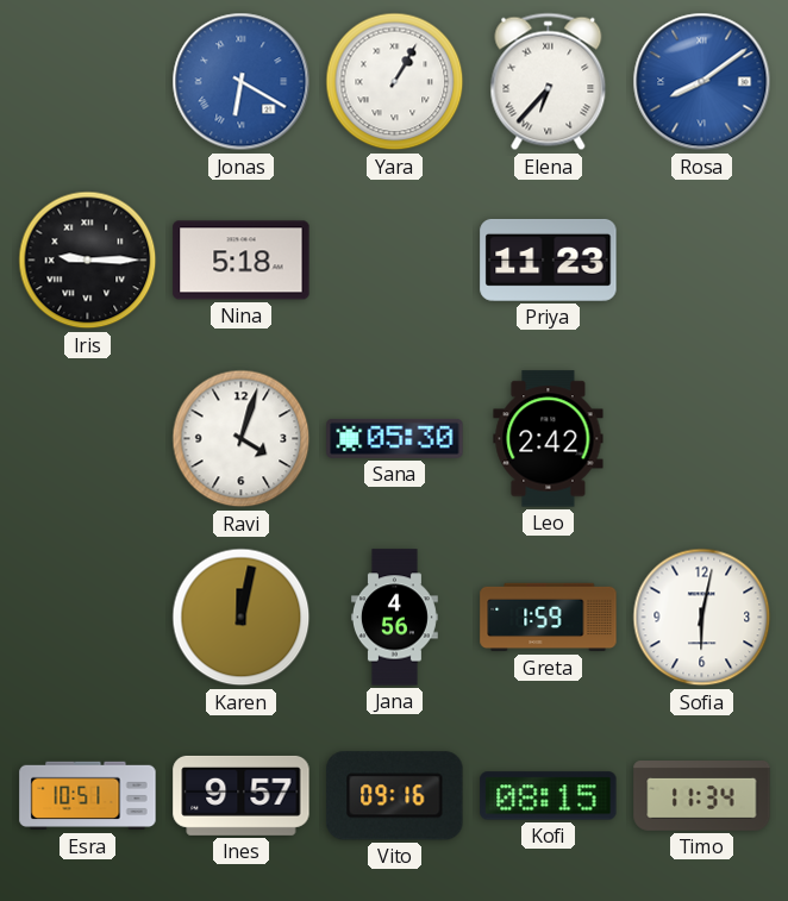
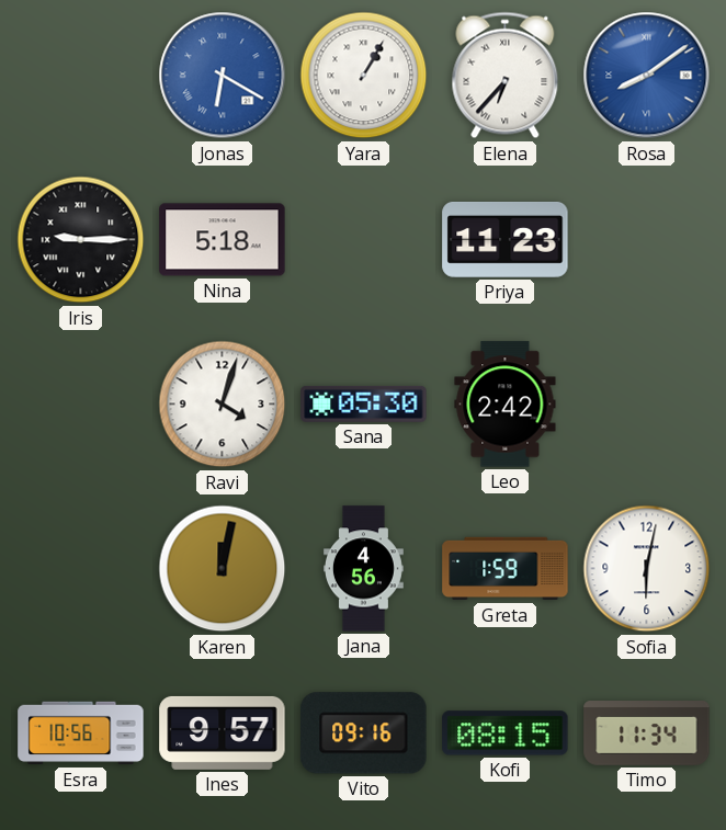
Esra: 10:51 -> 10:56 (81, 734)
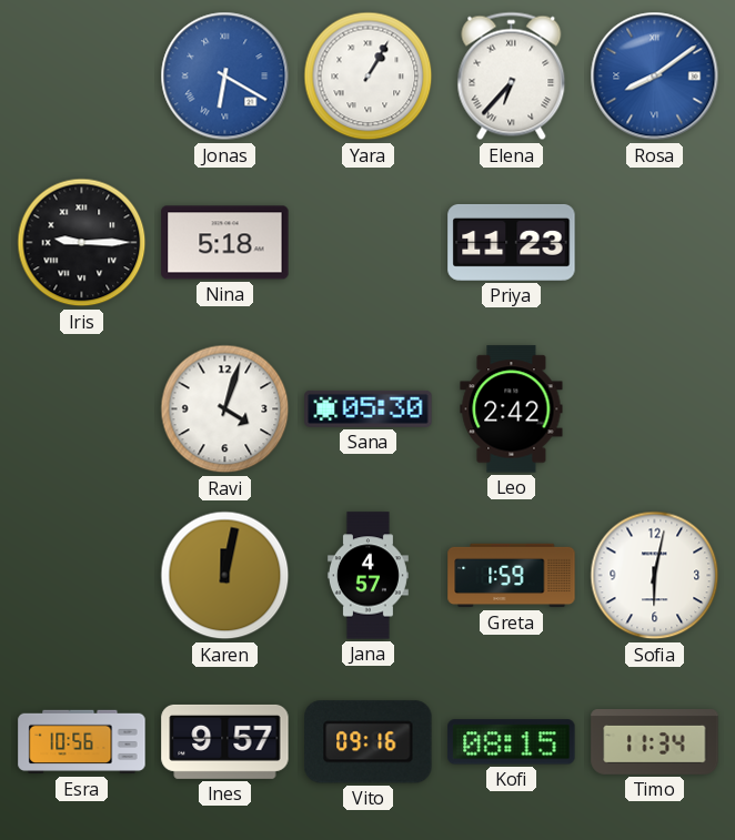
Jana: 4:56 -> 4:57 (367, 576)
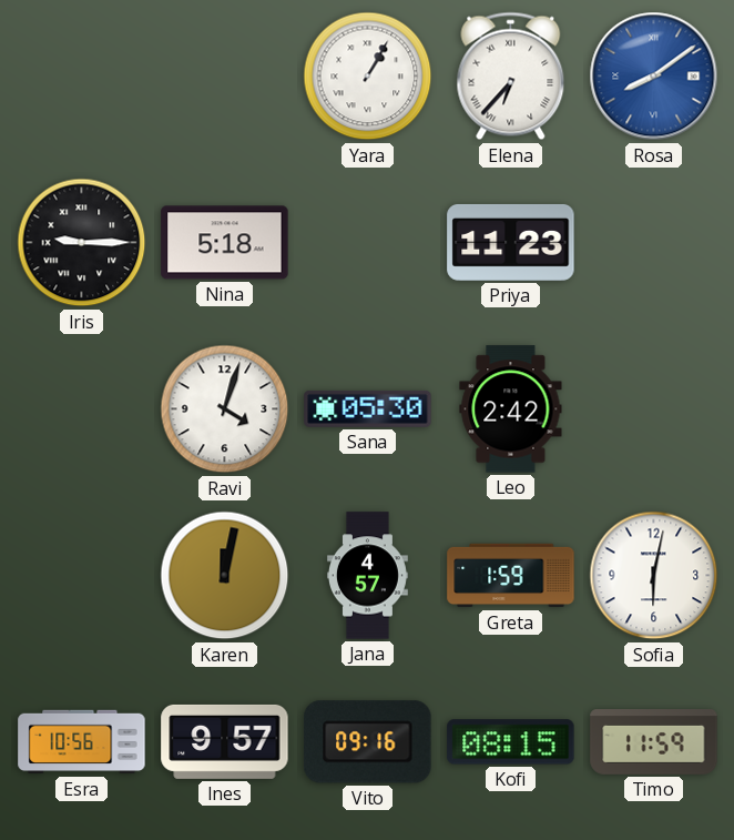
Jonas: 6:20 -> none (225, 77)
Timo: 11:34 -> 11:59 (654, 742)
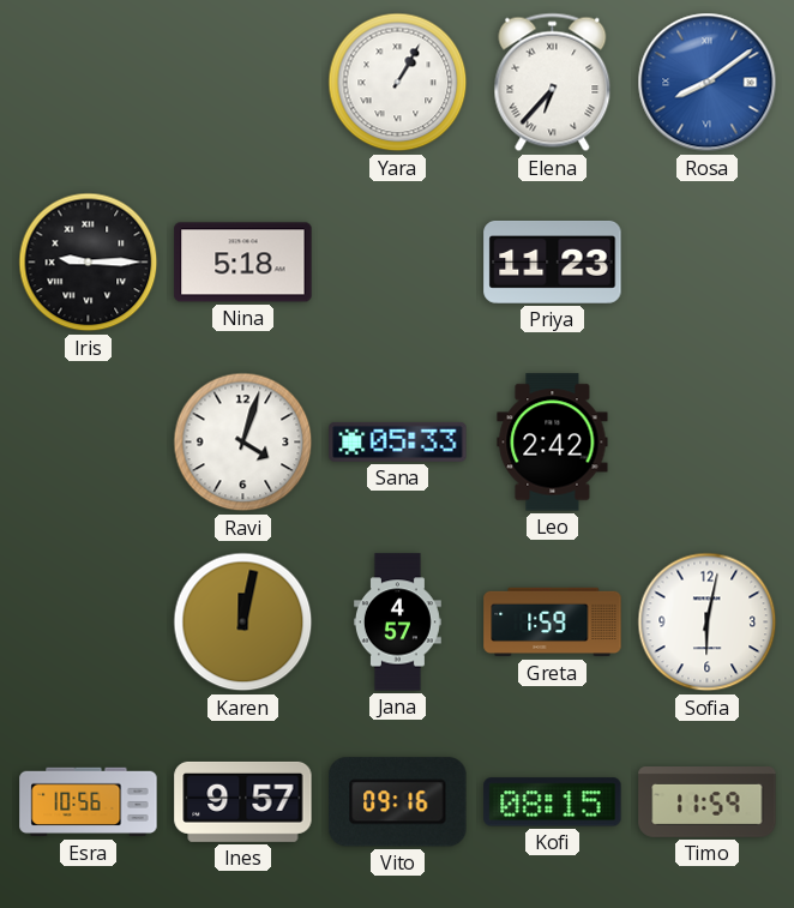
Sana: 05:30 -> 05:33 (398, 441)
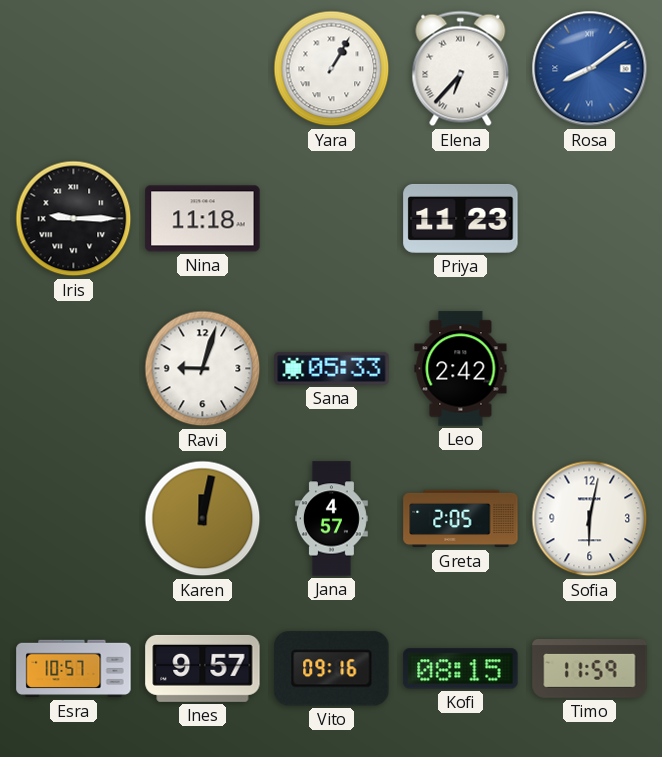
Nina: 5:18 -> 11:18 (203, 219)
Ravi: 4:03 -> 9:03 (203, 369)
Greta: 1:59 -> 2:05 (461, 519)
Esra: 10:56 -> 10:57 (74, 669)
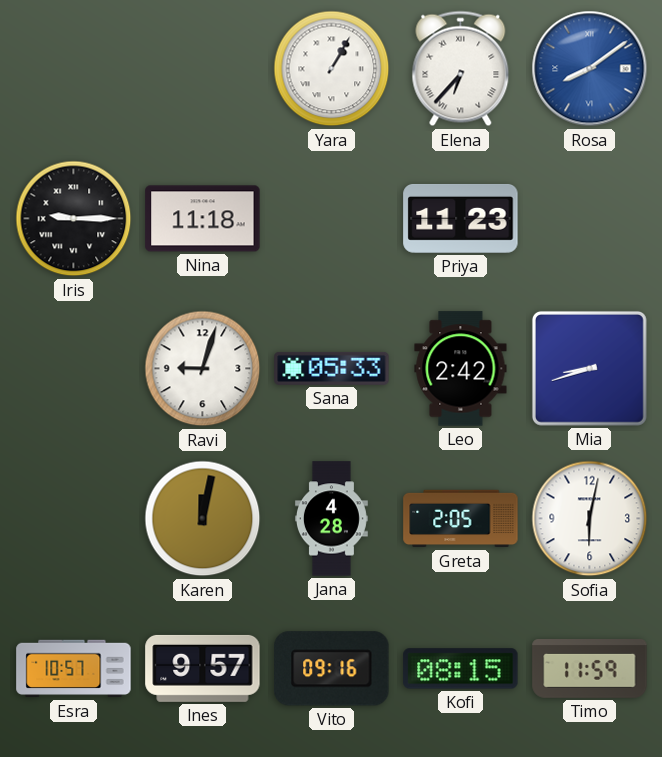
Mia: none -> 8:42 (589, 368)
Jana: 4:57 -> 4:28 (331, 519)
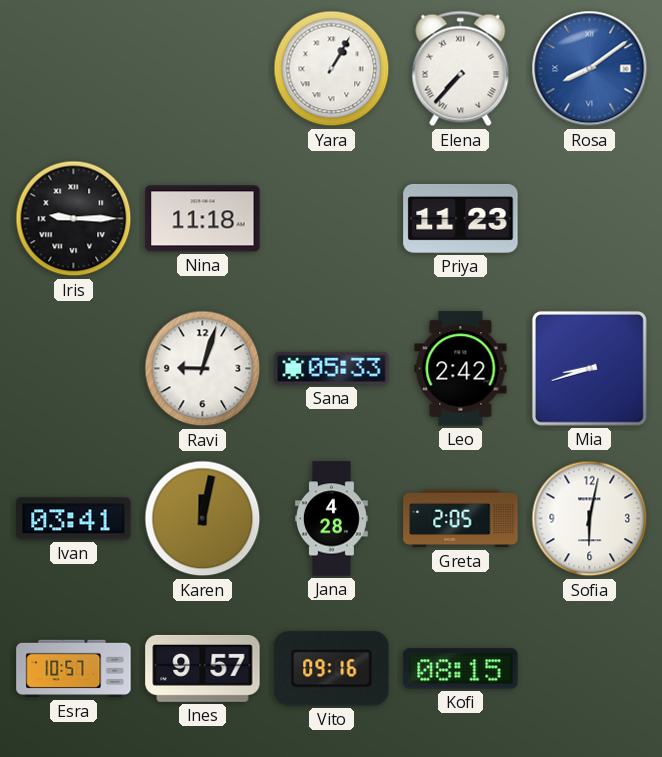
Elena: 6:37 -> 7:37 (461, 69)
Ivan: none -> 03:41 (74, 519)
Timo: 11:59 -> none (590, 669)
